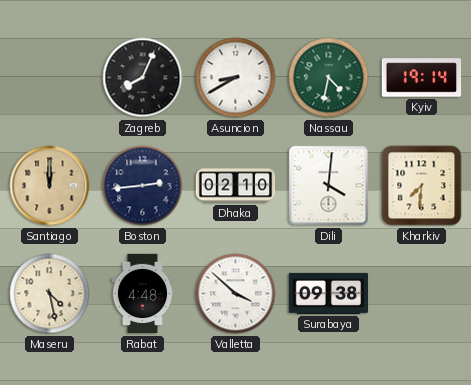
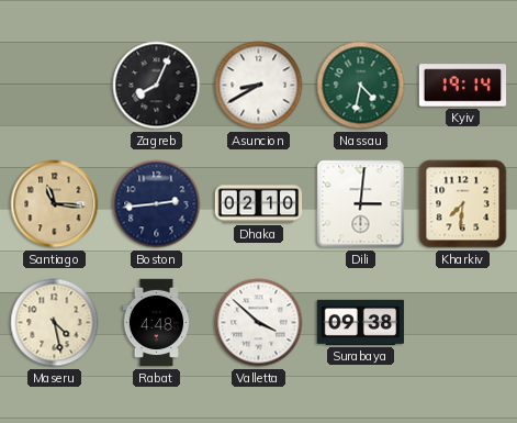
Santiago: 12:00 -> 11:16 (55, 204)
Dili: 4:01 -> 3:01 (361, 204)
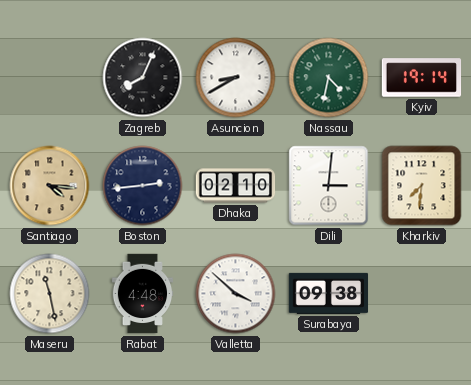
Santiago: 11:16 -> 4:16 (50, 186)
Maseru: 4:28 -> 11:28 (50, 294)
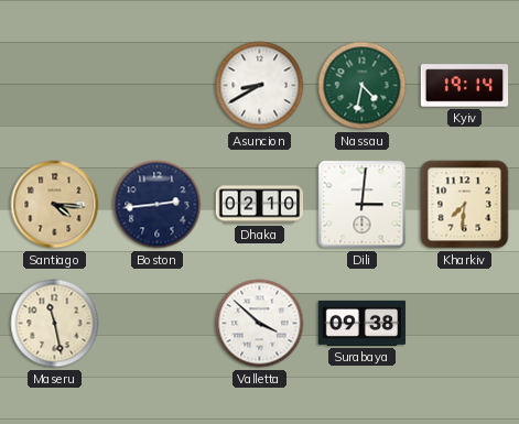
Zagreb: 8:04 -> none (143, 78)
Rabat: 4:48 -> none (143, 294)
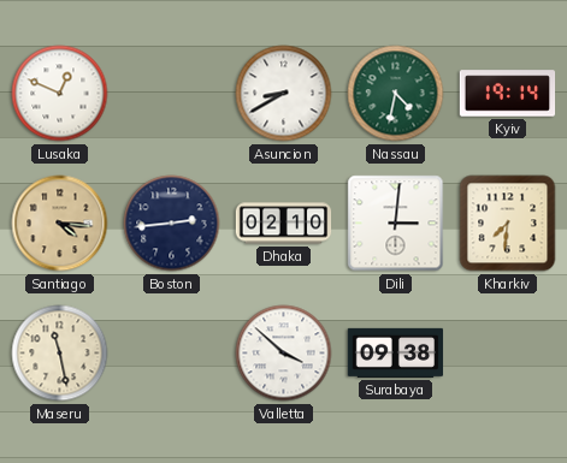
Lusaka: none -> 12:49 (60, 94)
